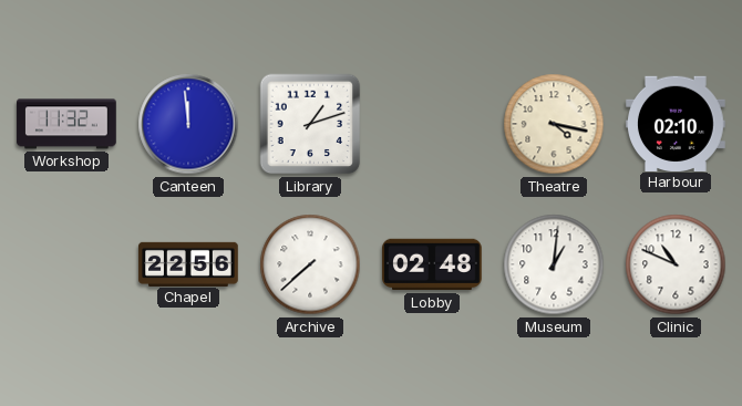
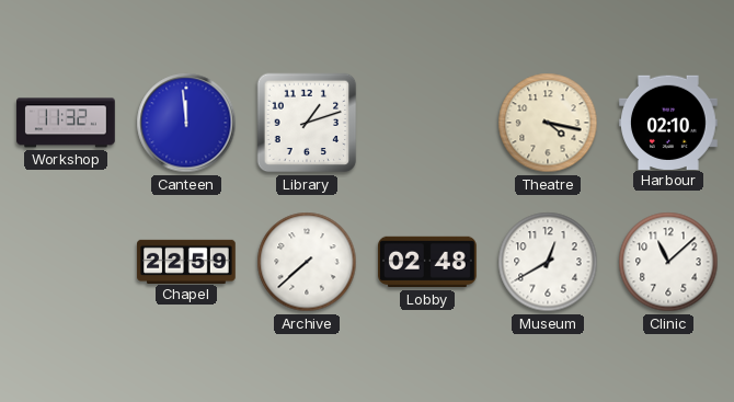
Chapel: 22:56 -> 22:59 (186, 261)
Museum: 1:01 -> 12:40 (548, 262)
Clinic: 10:49 -> 11:08 (668, 262)
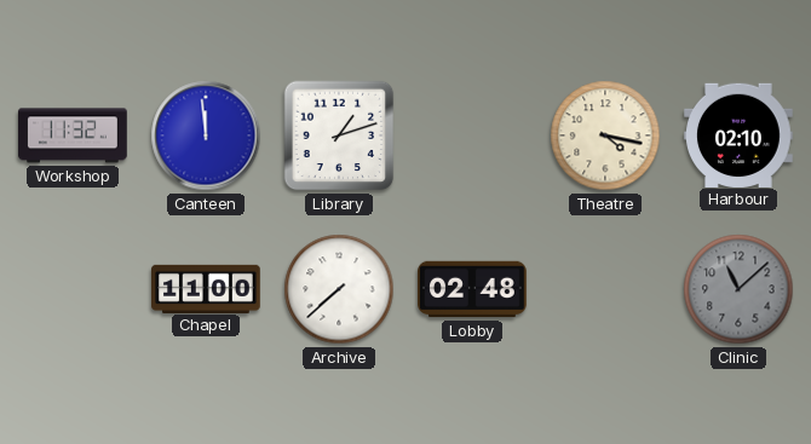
Chapel: 22:59 -> 11:00 (206, 288)
Museum: 12:40 -> none (548, 262)
Clinic dial: white -> grey (738, 289)
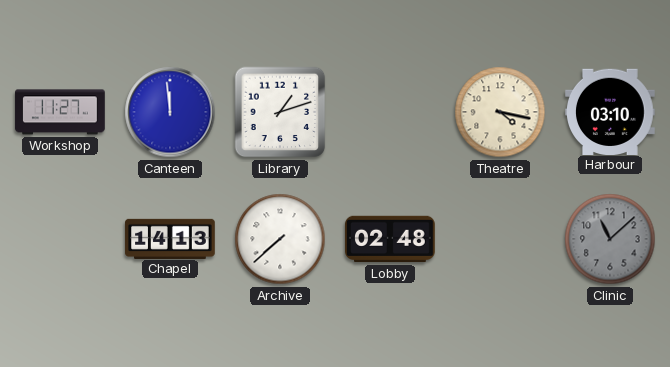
Workshop: 11:32 -> 11:27 (60, 112)
Harbour: 02:10 -> 03:10 (611, 111)
Chapel: 11:00 -> 14:13 (170, 238)
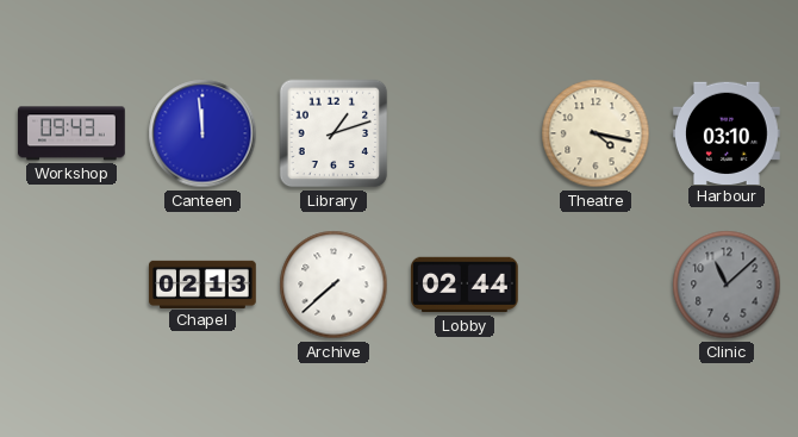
Workshop: 11:27 -> 09:43 (71, 133)
Chapel: 14:13 -> 02:13 (202, 283)
Lobby: 02:48 -> 02:44 (465, 285)
